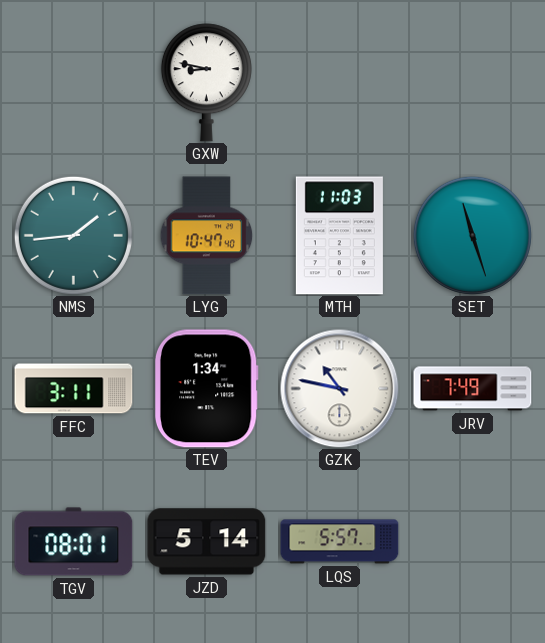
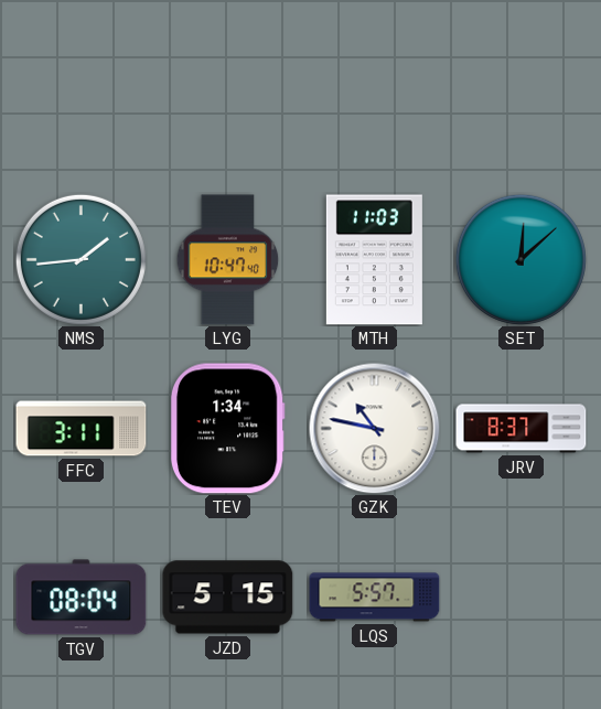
GXW: 8:47 -> none (206, 83)
SET: 11:27 -> 12:08 (520, 259)
JRV: 7:49 -> 8:37 (522, 429)
TGV: 08:01 -> 08:04 (82, 598)
JZD: 5:14 -> 5:15 (228, 598)
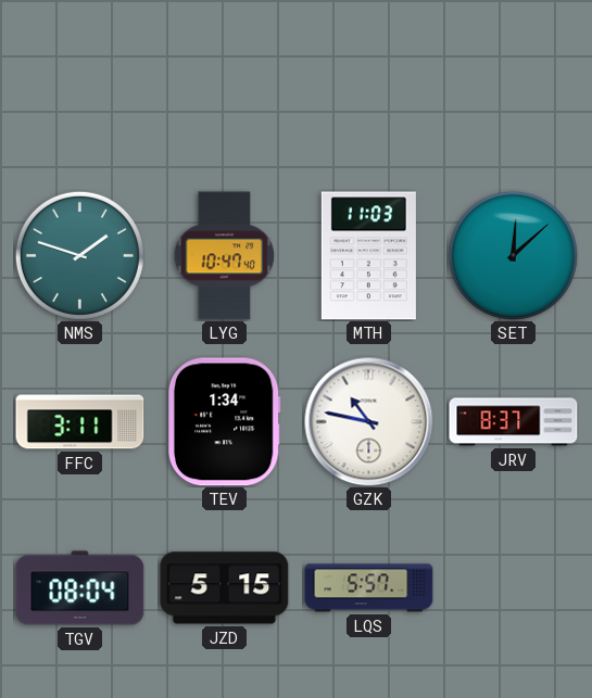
NMS: 1:44 -> 1:48 (79, 255)
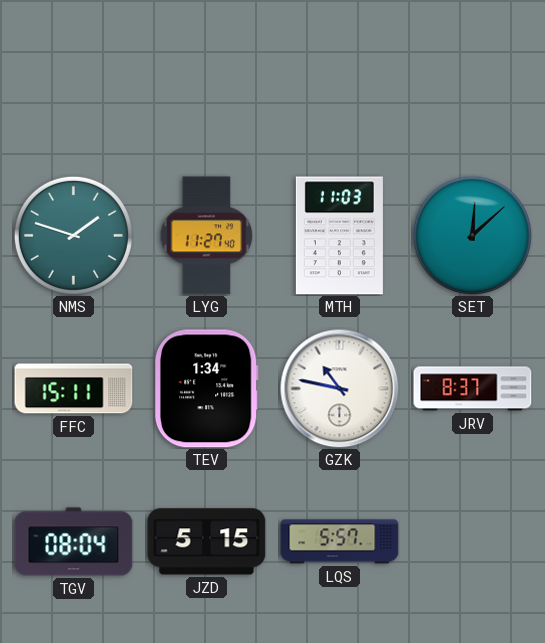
LYG: 10:47 -> 11:27 (207, 236)
FFC: 3:11 -> 15:11 (74, 389)
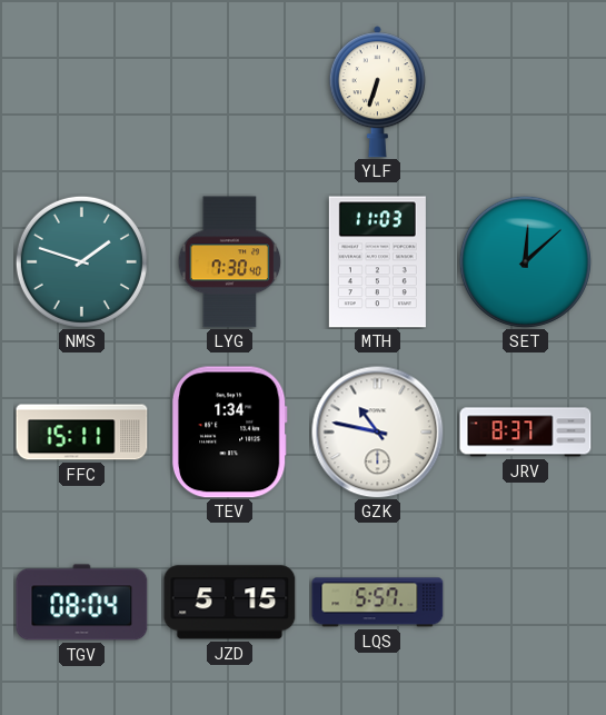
YLF: none -> 6:33 (377, 92)
LYG: 11:27 -> 7:30 (230, 262)
